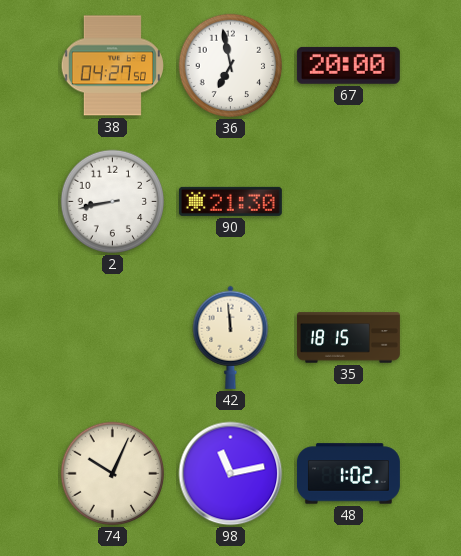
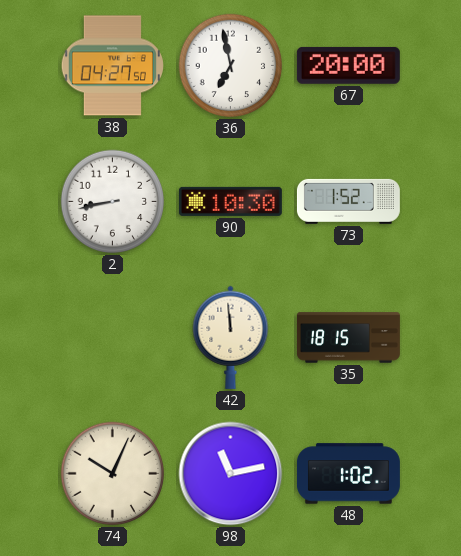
90: 21:30 -> 10:30 (230, 201)
73: none -> 1:52 (348, 201)
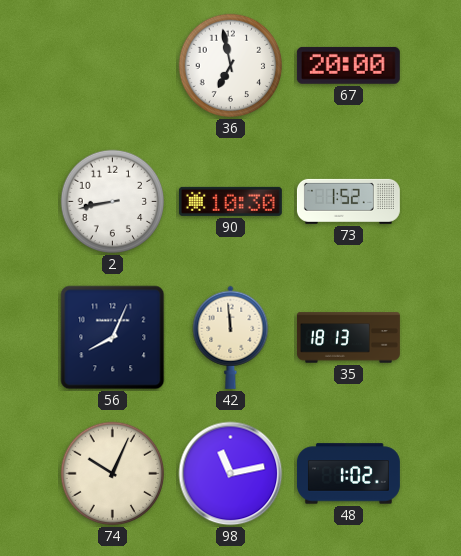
38: 04:27 -> none (112, 66)
56: none -> 8:04 (113, 338)
35: 18:15 -> 18:13 (348, 338)
